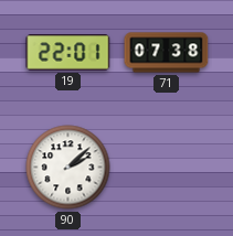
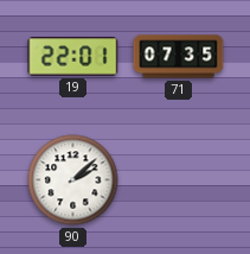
71: 07:38 -> 07:35 (179, 57)
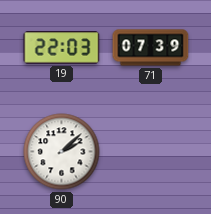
19: 22:01 -> 22:03 (62, 48)
71: 07:35 -> 07:39 (151, 48)
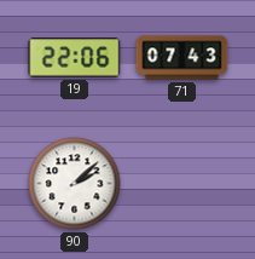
19: 22:03 -> 22:06 (75, 58)
71: 07:39 -> 07:43 (182, 58)
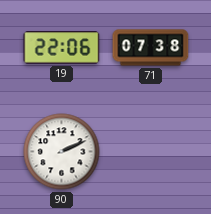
71: 07:43 -> 07:38 (151, 48)
90: 2:08 -> 2:11 (62, 152)
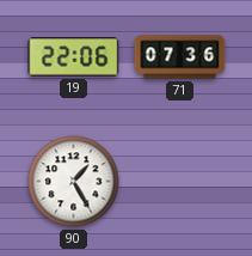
71: 07:38 -> 07:36 (180, 57)
90: 2:11 -> 1:25 (74, 182)
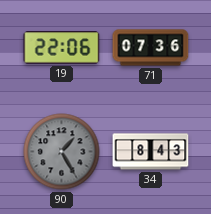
90 dial: white -> grey (62, 152)
34: none -> 8:43 (151, 152)
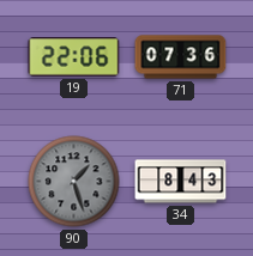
90: 1:25 -> 1:27 (74, 182)
